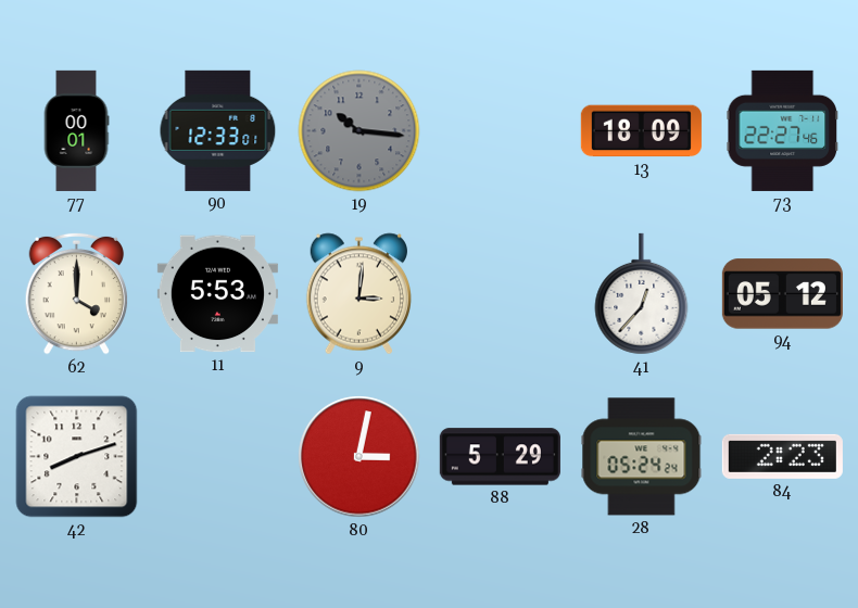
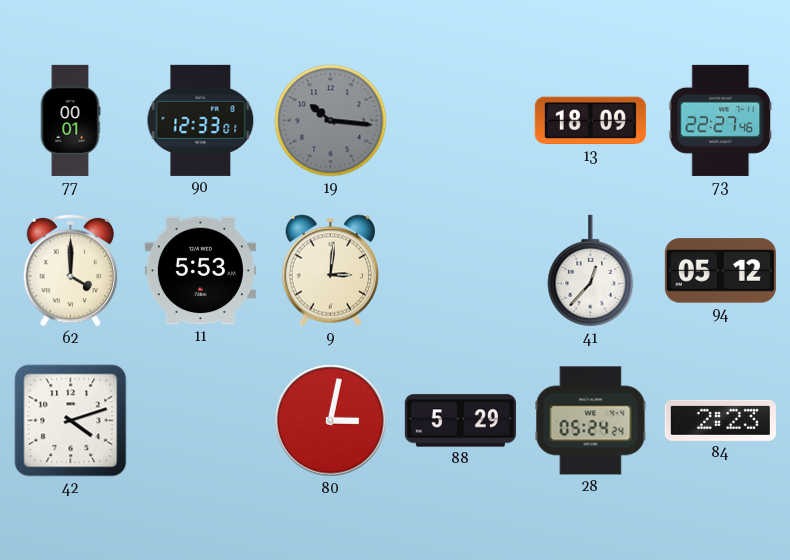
42: 8:12 -> 4:12 (71, 421)
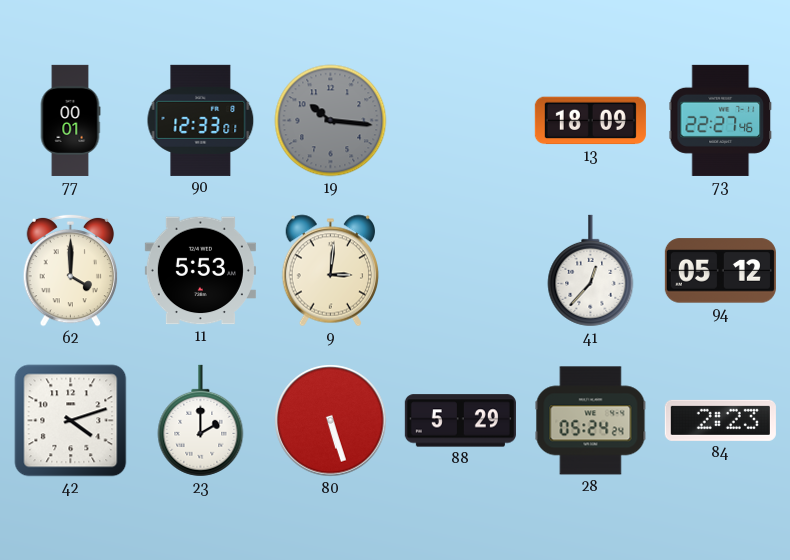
23: none -> 2:00 (201, 421)
80: 3:02 -> 5:27 (331, 421)
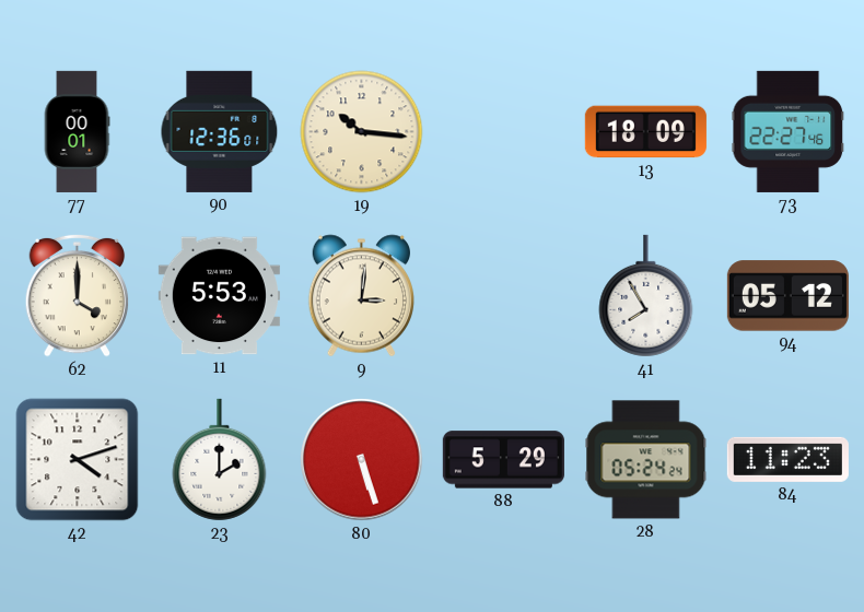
90: 12:33 -> 12:36 (220, 131)
19 dial: grey -> cream (362, 132)
41: 12:37 -> 7:55 (646, 296)
84: 2:23 -> 11:23 (787, 459)
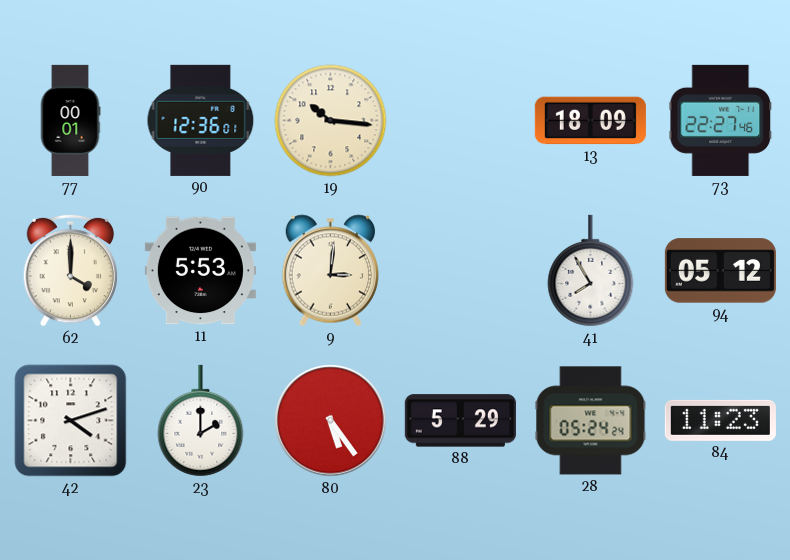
80: 5:27 -> 5:24 (331, 421)
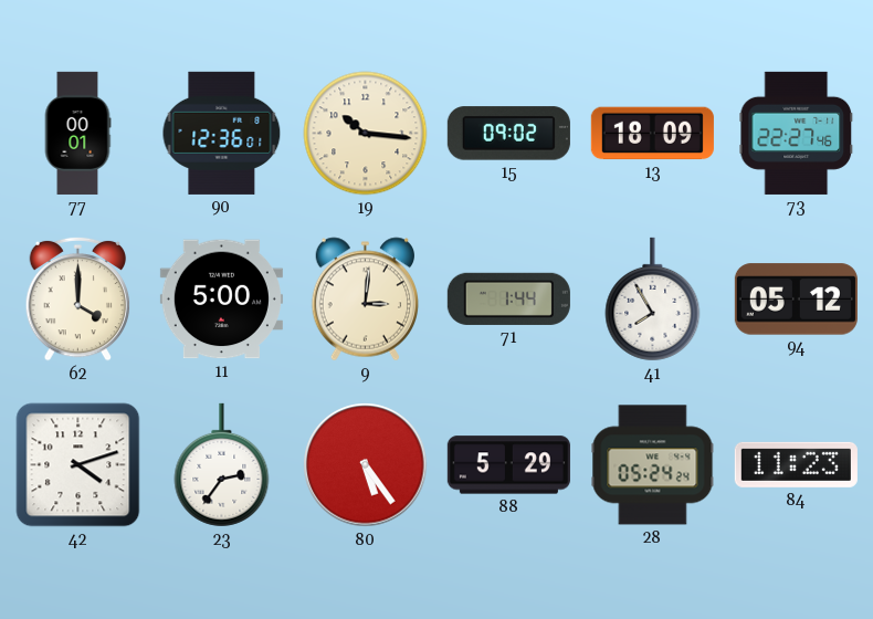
15: none -> 09:02 (508, 134)
11: 5:53 -> 5:00 (221, 300)
71: none -> 1:44 (508, 298)
23: 2:00 -> 2:36 (222, 465)
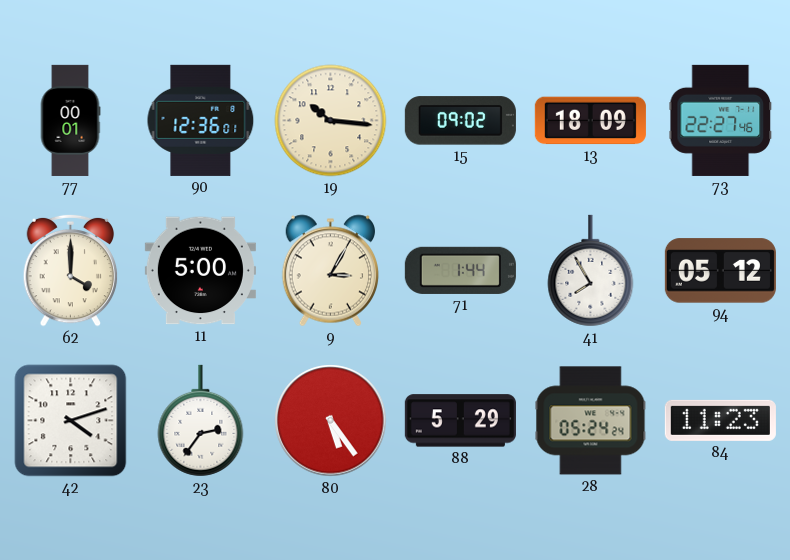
9: 3:01 -> 3:05 (331, 271)
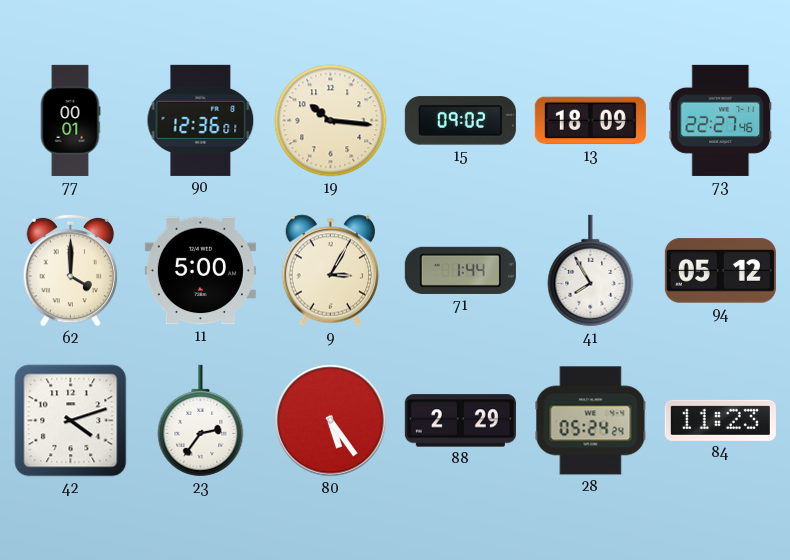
88: 5:29 -> 2:29 (460, 421)
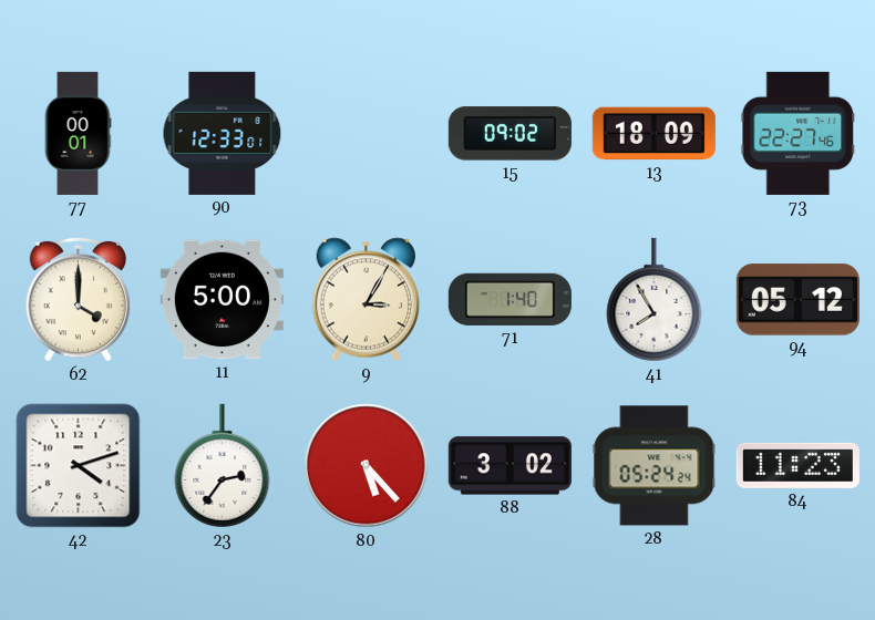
90: 12:36 -> 12:33 (223, 133)
19: 10:16 -> none (331, 121)
71: 1:44 -> 1:40 (509, 299)
80: 5:24 -> 5:23 (367, 466)
88: 2:29 -> 3:02 (509, 466)
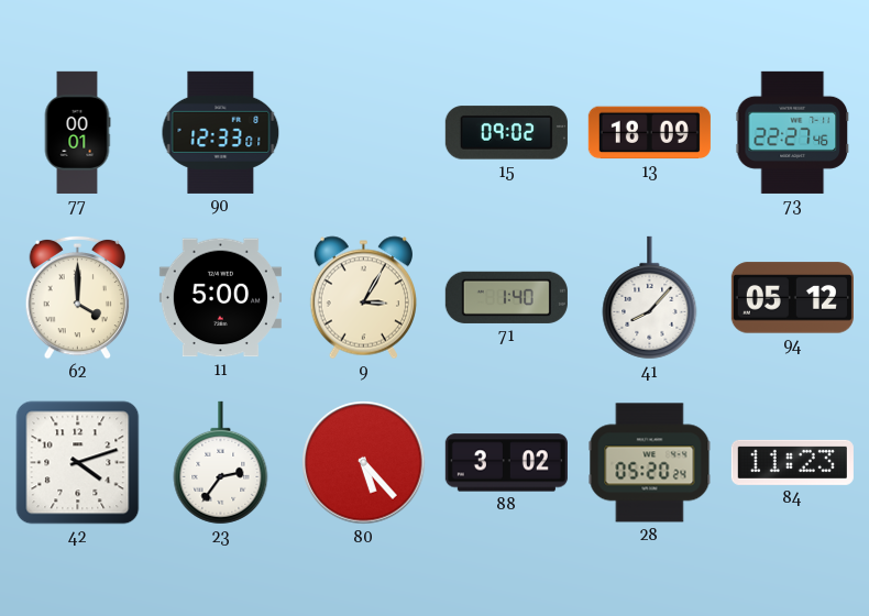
41: 7:55 -> 8:07 (650, 298)
28: 05:24 -> 05:20 (650, 463)
